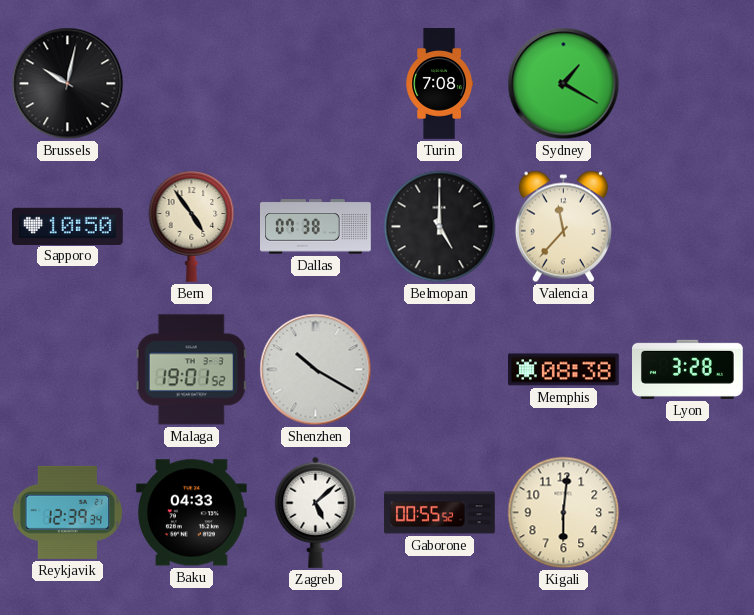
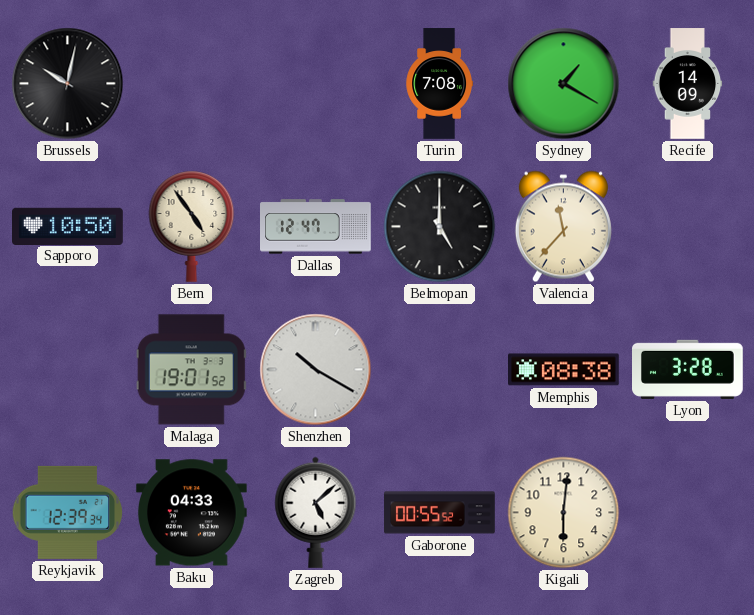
Recife: none -> 14:09 (688, 84)
Dallas: 07:38 -> 12:47 (316, 227)
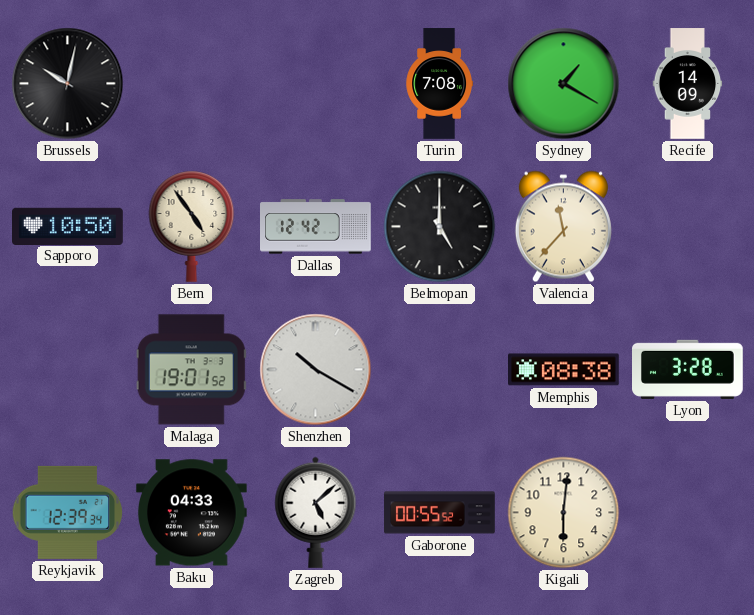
Dallas: 12:47 -> 12:42 (316, 227)
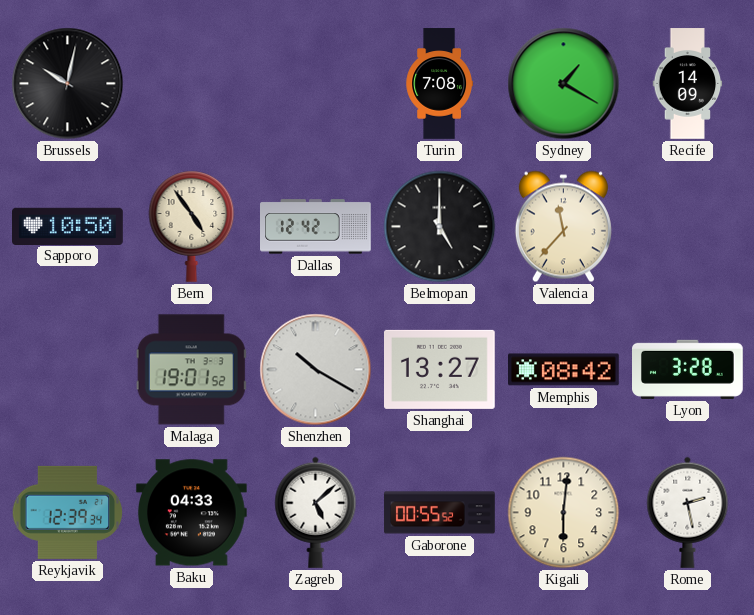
Shanghai: none -> 13:27 (440, 369)
Memphis: 08:38 -> 08:42 (564, 370)
Rome: none -> 2:28 (688, 512)
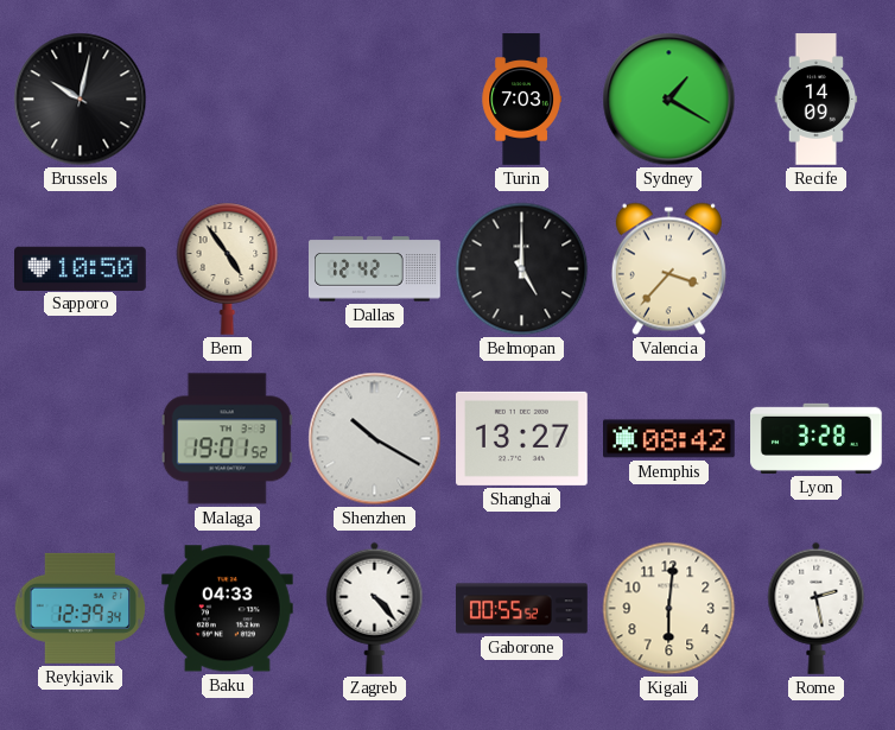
Turin: 7:08 -> 7:03 (521, 100)
Valencia: 11:37 -> 3:37 (668, 269)
Zagreb: 5:08 -> 4:23 (375, 608)
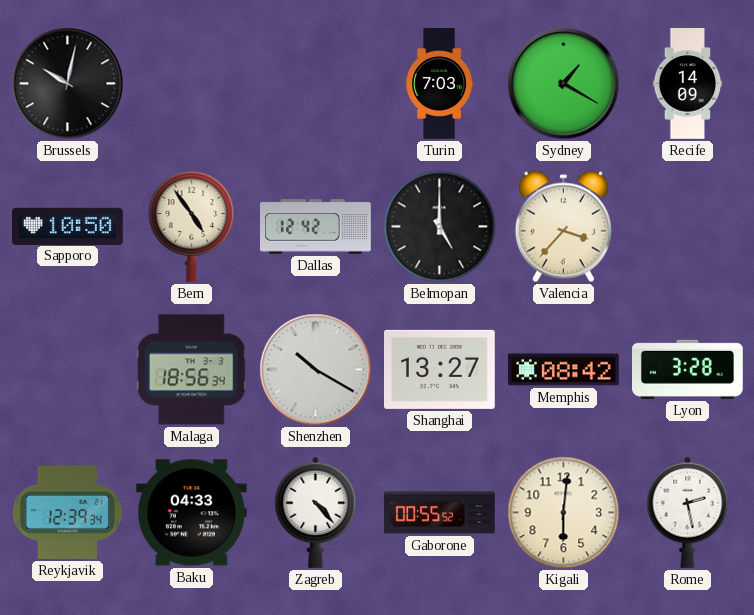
Malaga: 19:01 -> 18:56 (191, 370)
